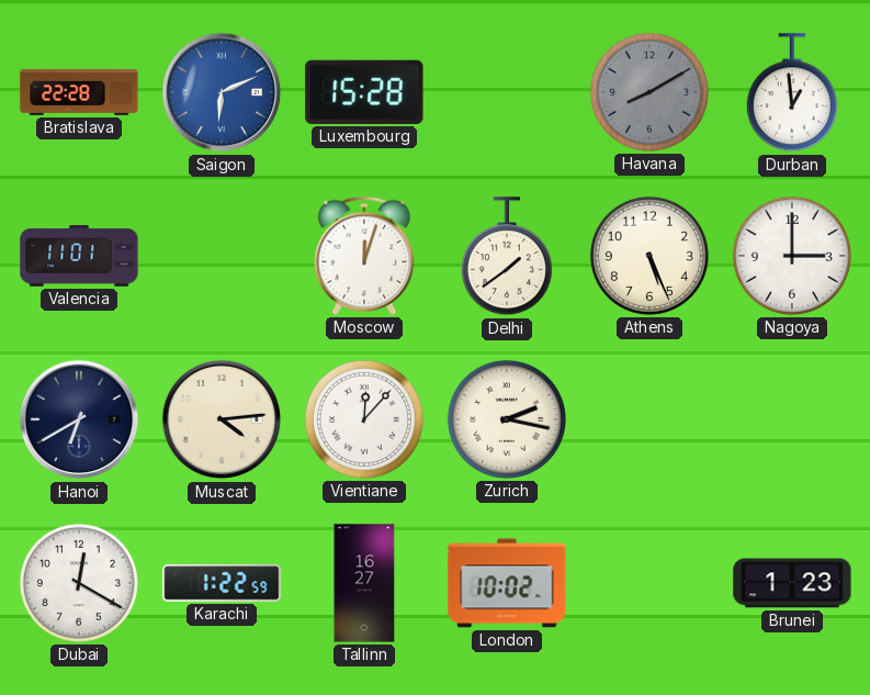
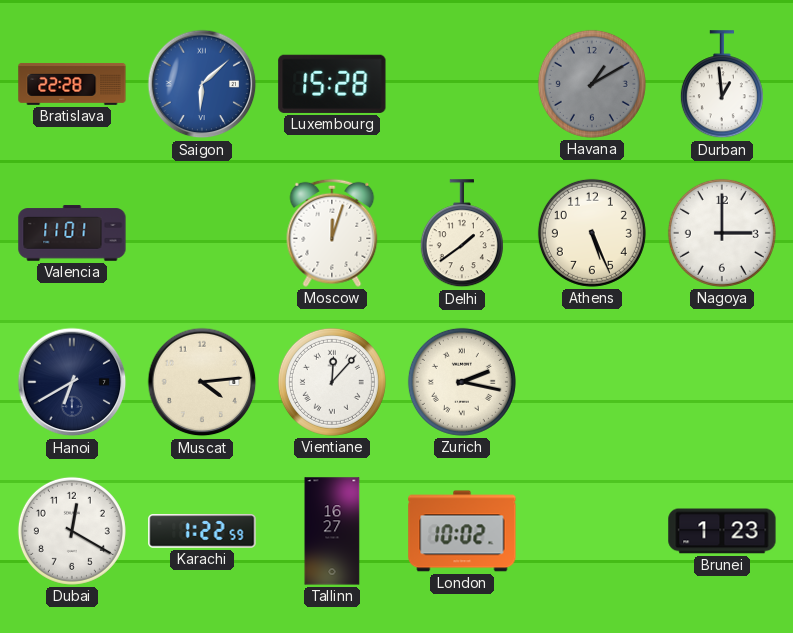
Saigon: 6:11 -> 6:08 (202, 84)
Havana: 8:10 -> 1:10 (592, 84)
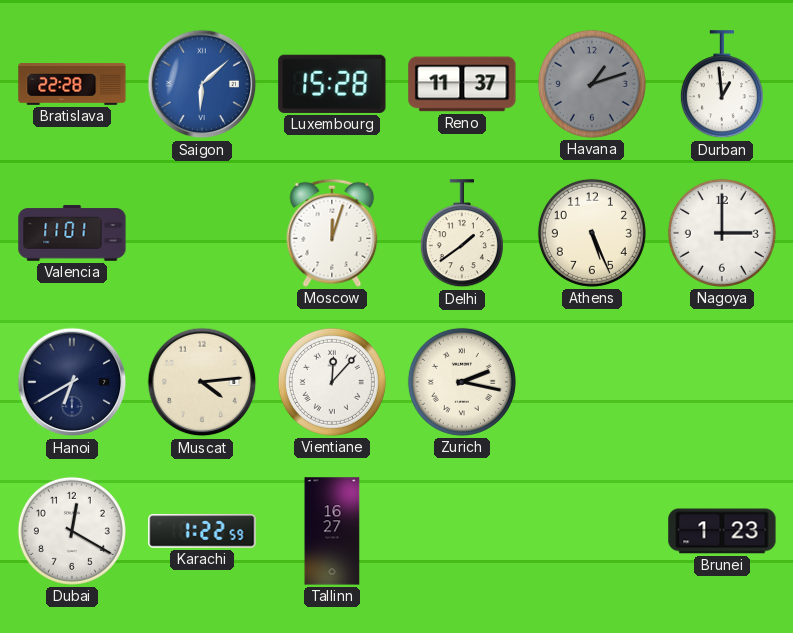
Reno: none -> 11:37 (462, 84)
Havana: 1:10 -> 1:12 (592, 84)
London: 10:02 -> none (462, 531)
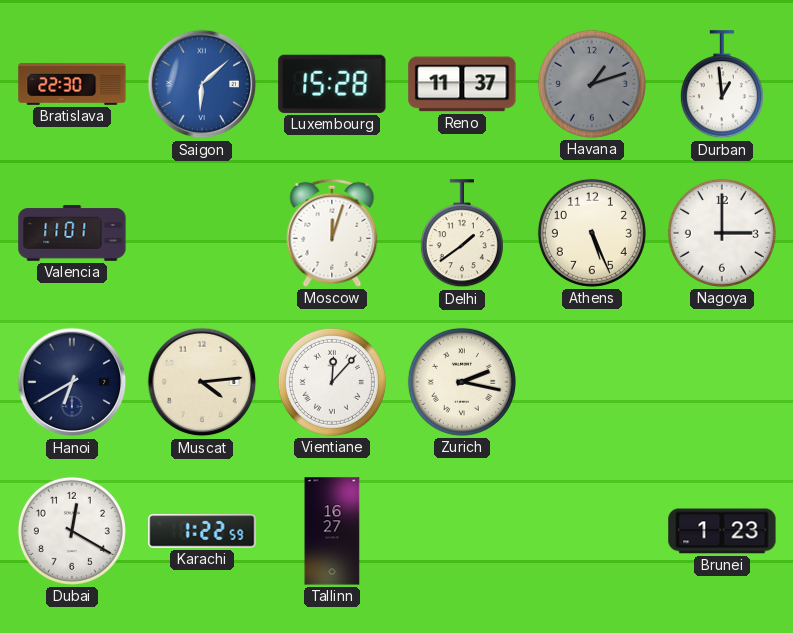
Bratislava: 22:28 -> 22:30 (72, 84)
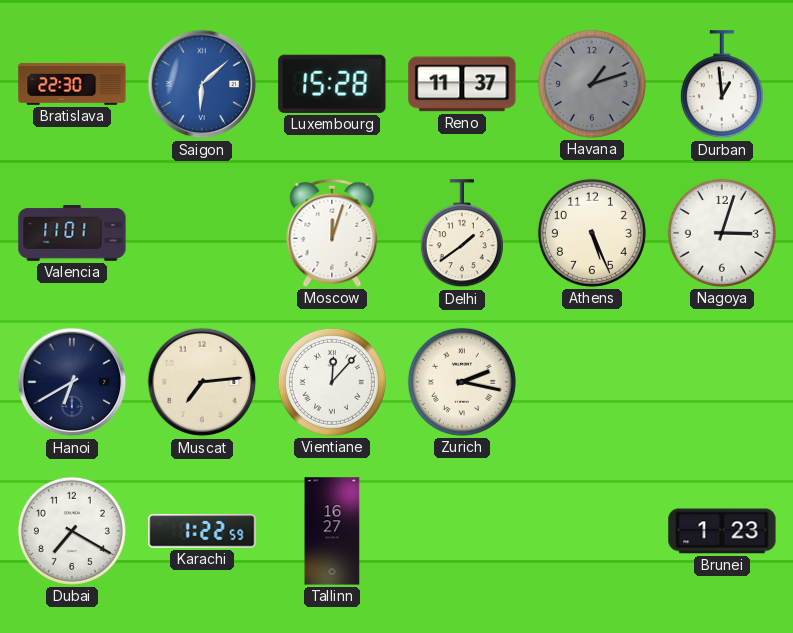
Nagoya: 3:00 -> 3:03 (722, 233)
Muscat: 4:14 -> 7:14 (202, 382)
Dubai: 12:20 -> 7:20 (72, 531)
